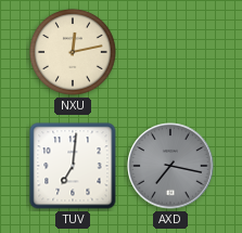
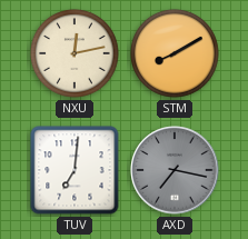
STM: none -> 8:10 (175, 53)
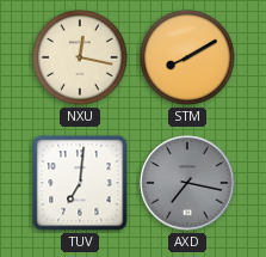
NXU: 12:13 -> 12:17 (80, 57)
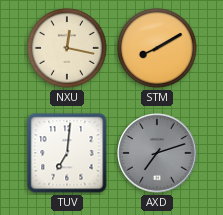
AXD: 7:17 -> 7:12 (157, 153)
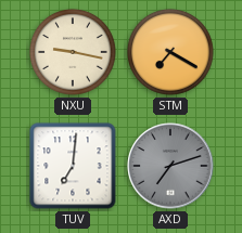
NXU: 12:17 -> 9:17 (73, 52)
STM: 8:10 -> 7:20 (170, 52)
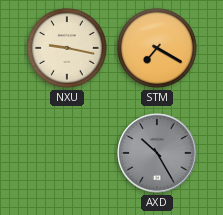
TUV: 7:01 -> none (73, 166)
AXD: 7:12 -> 10:25 (157, 153)
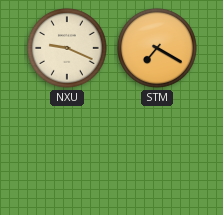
NXU: 9:17 -> 9:19 (67, 48)
AXD: 10:25 -> none (157, 153)
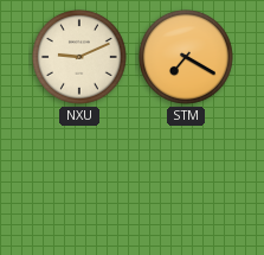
NXU: 9:19 -> 9:11 (79, 57)
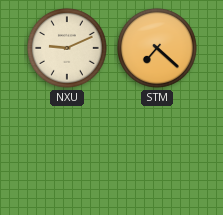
STM: 7:20 -> 7:22 (157, 48)
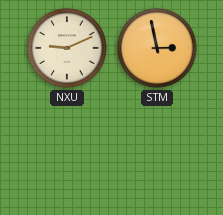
STM: 7:22 -> 2:58 (157, 48)
